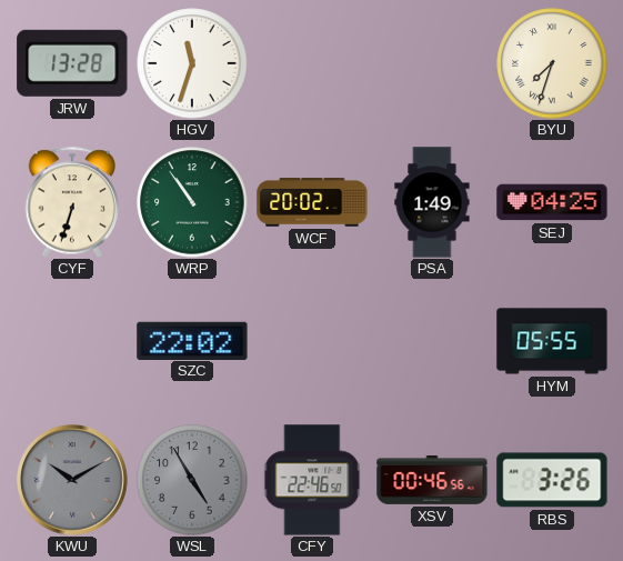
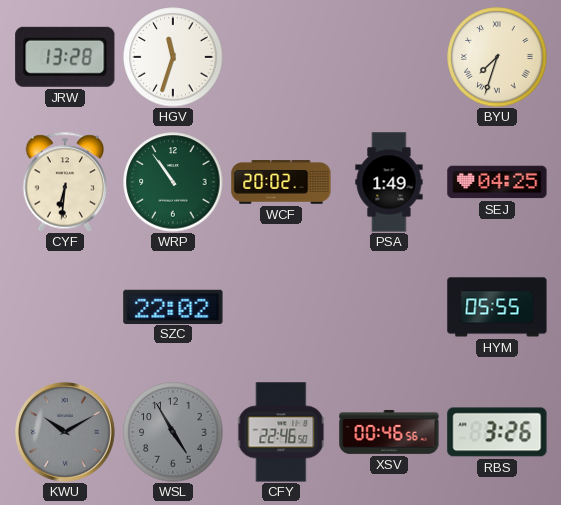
CYF: 6:33 -> 6:31 (65, 182)
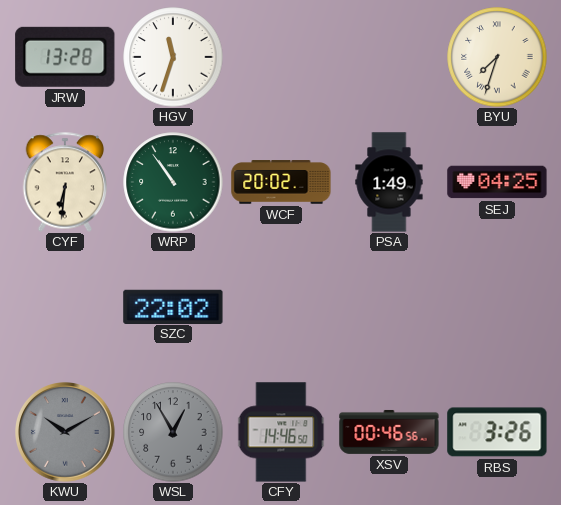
HYM: 05:55 -> none (497, 307)
WSL: 4:55 -> 12:55 (173, 432)
CFY: 22:46 -> 14:46 (281, 432)
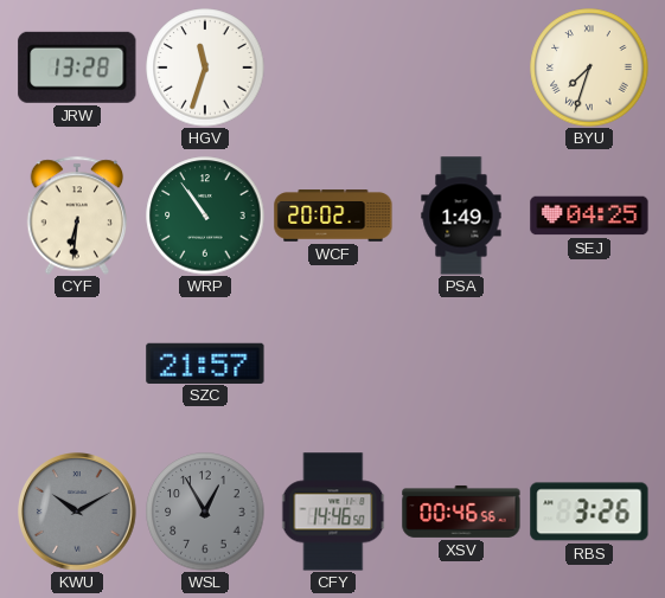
SZC: 22:02 -> 21:57 (205, 362)
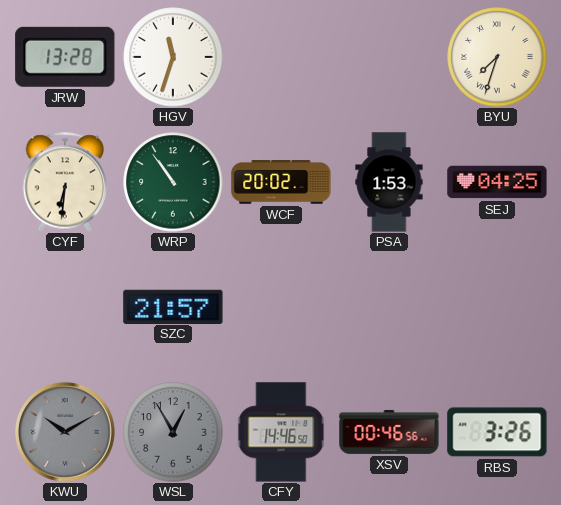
PSA: 1:49 -> 1:53 (389, 182)
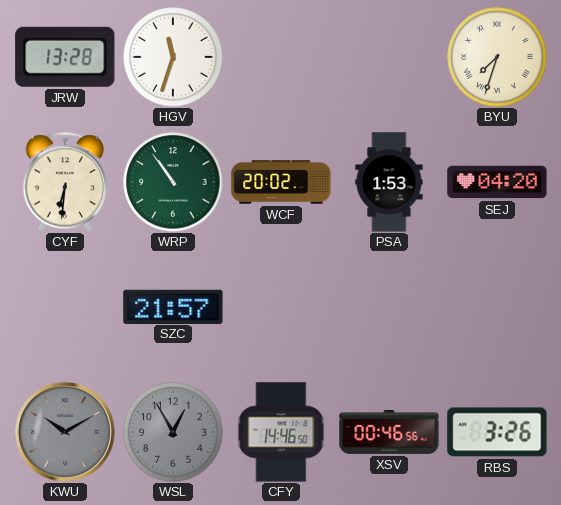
SEJ: 04:25 -> 04:20 (497, 182)
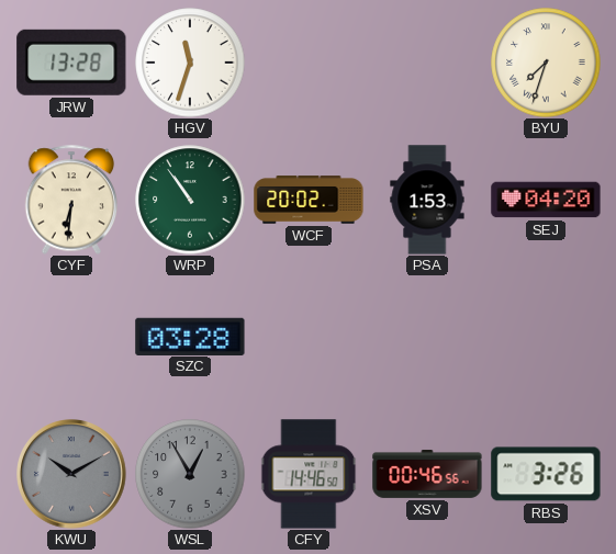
SZC: 21:57 -> 03:28 (190, 336)
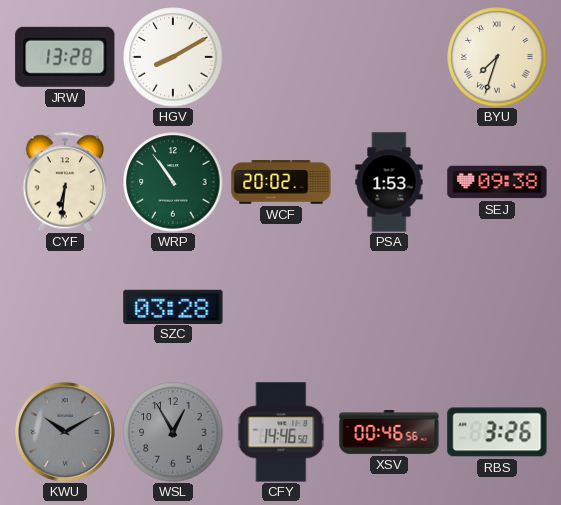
HGV: 11:33 -> 8:10 (173, 57)
SEJ: 04:20 -> 09:38 (497, 182)
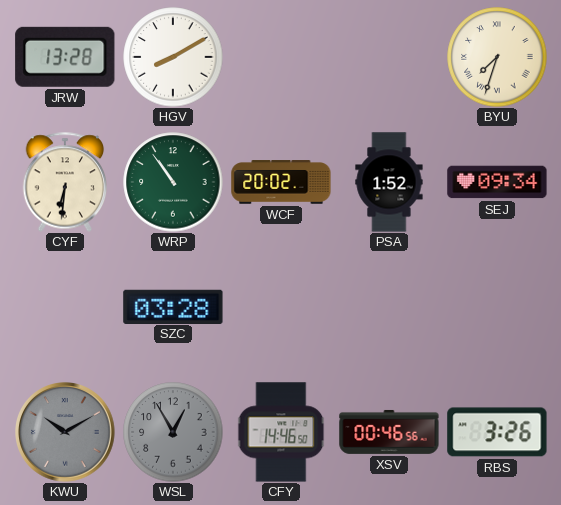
PSA: 1:53 -> 1:52 (389, 182)
SEJ: 09:38 -> 09:34 (497, 182)
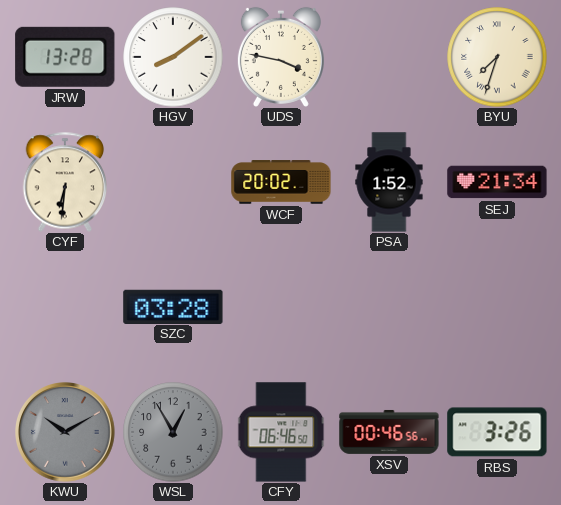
HGV: 8:10 -> 8:09 (173, 57)
UDS: none -> 3:47 (281, 57)
WRP: 10:54 -> none (173, 182)
SEJ: 09:34 -> 21:34 (497, 182)
CFY: 14:46 -> 06:46 (281, 432)
